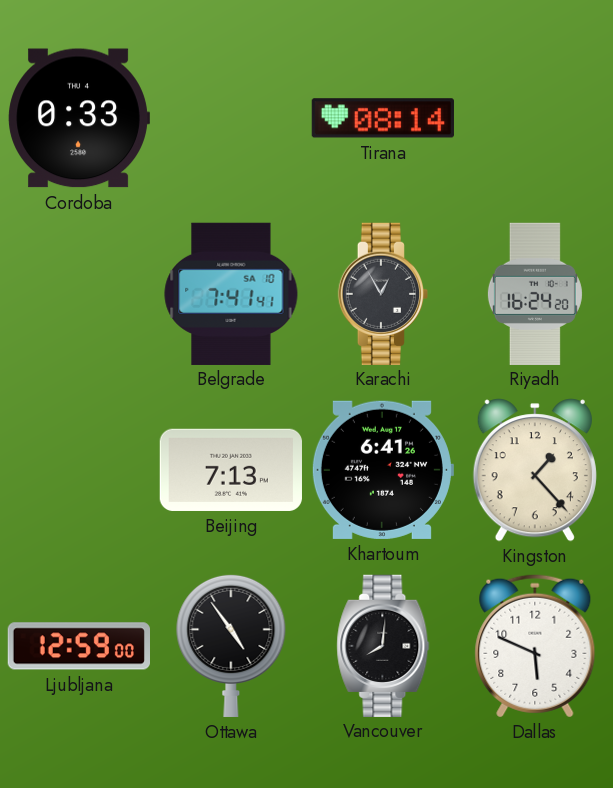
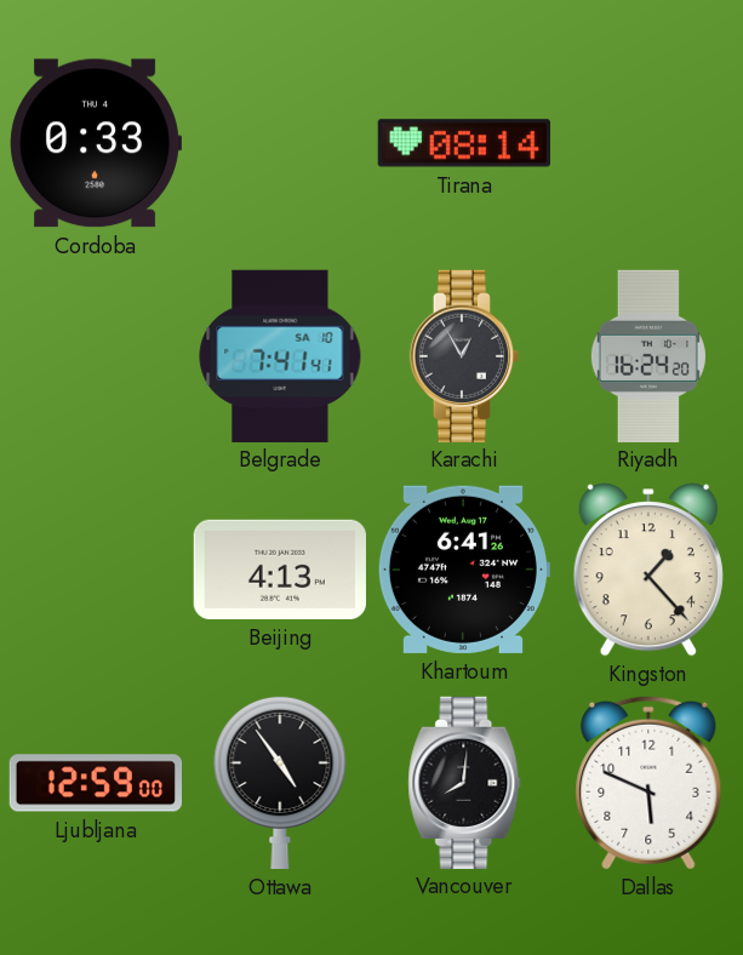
Beijing: 7:13 -> 4:13 (280, 570)
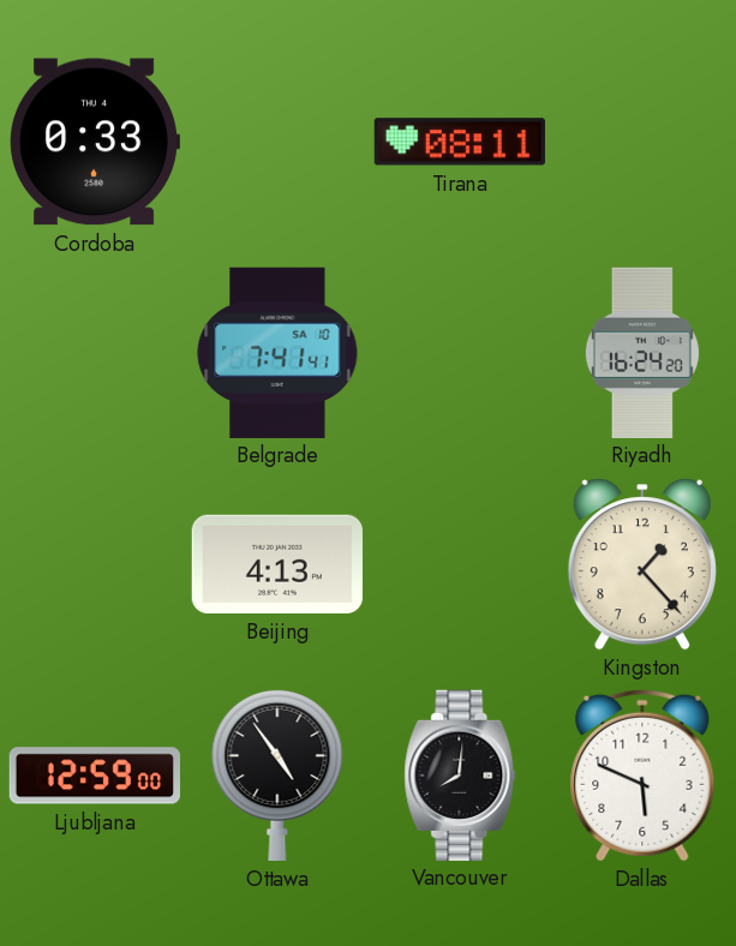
Tirana: 08:14 -> 08:11 (460, 142)
Karachi: 12:55 -> none (463, 355)
Khartoum: 6:41 -> none (463, 570)
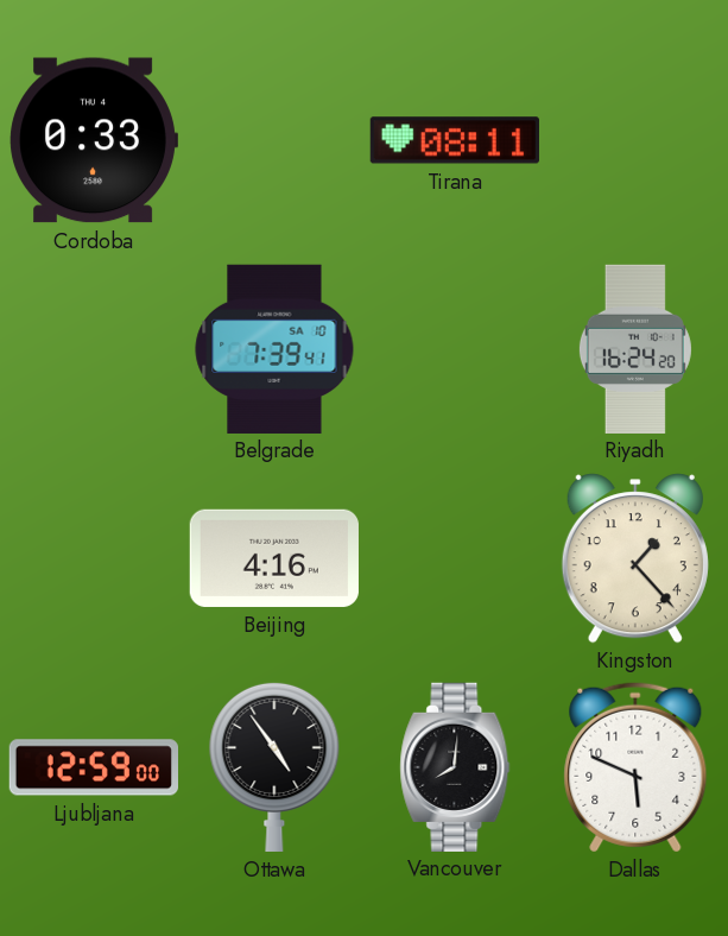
Belgrade: 7:41 -> 7:39 (274, 348)
Beijing: 4:13 -> 4:16 (274, 558)
